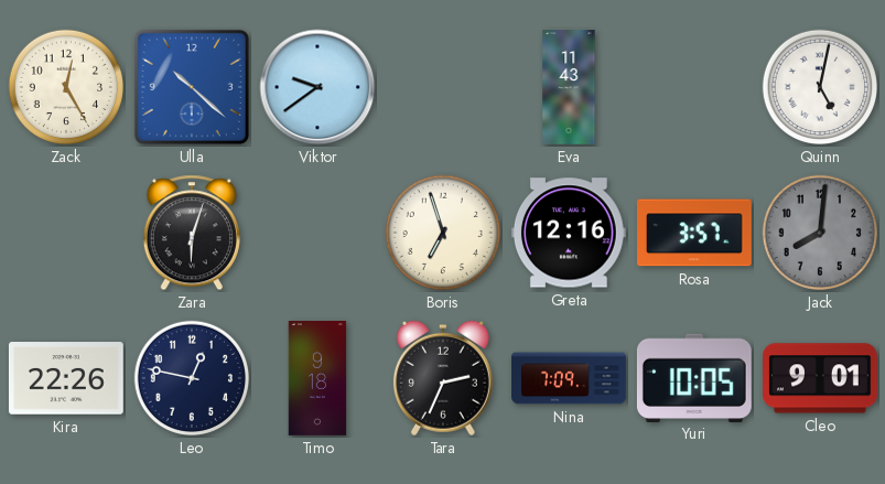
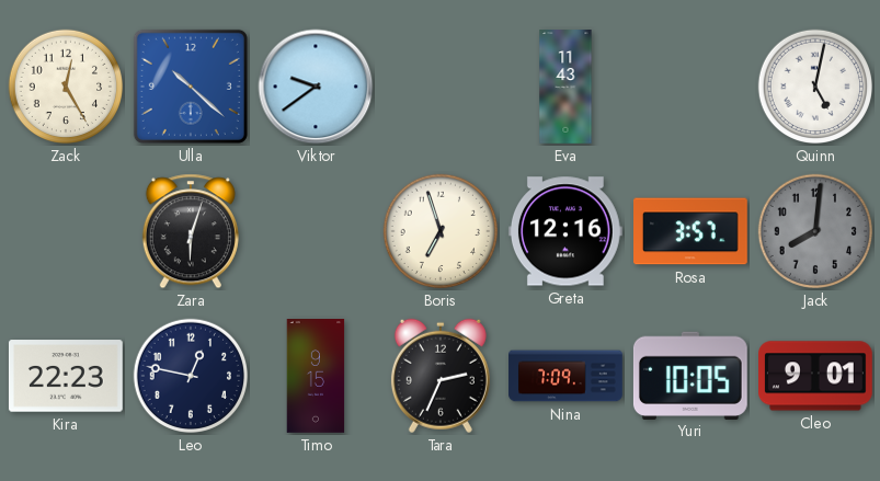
Kira: 22:26 -> 22:23 (66, 376)
Timo: 9:18 -> 9:15 (316, 377)
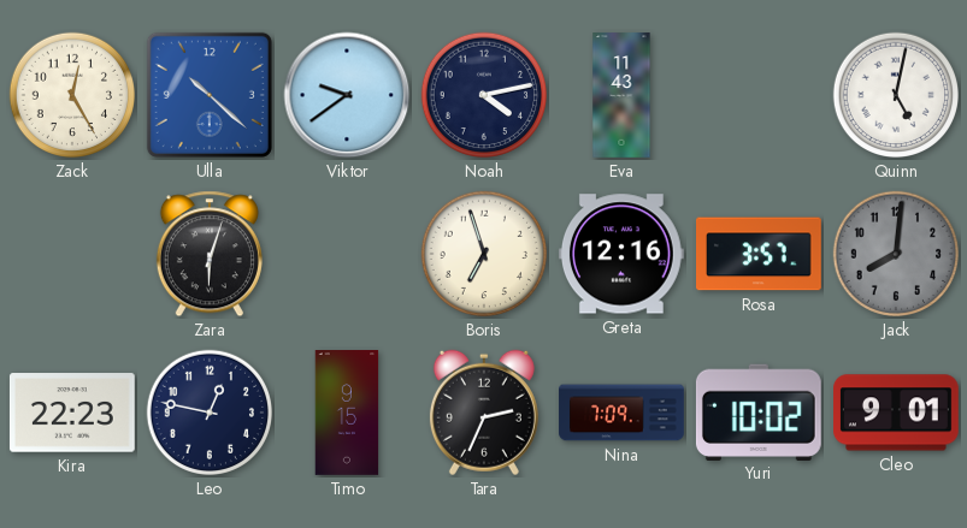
Noah: none -> 4:13 (484, 95)
Yuri: 10:05 -> 10:02 (759, 411)
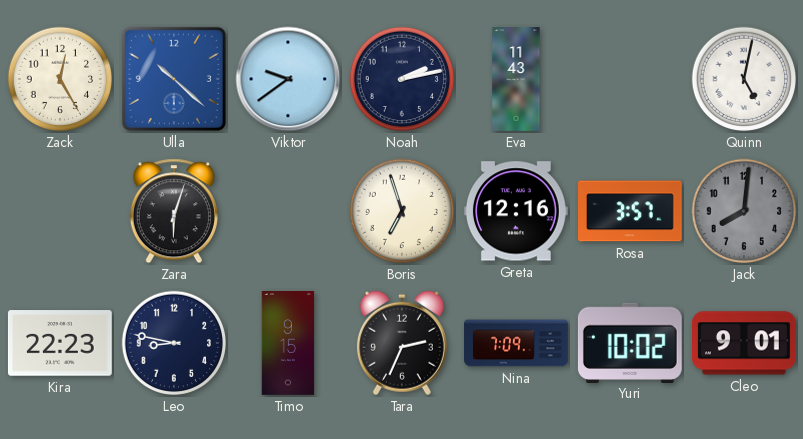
Noah: 4:13 -> 2:13 (402, 79)
Leo: 12:47 -> 8:47 (174, 343)
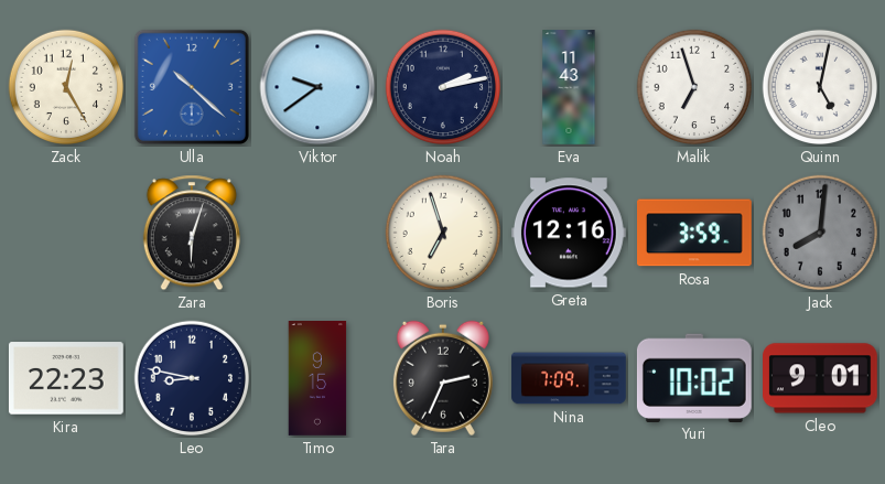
Malik: none -> 6:57 (694, 87)
Rosa: 3:57 -> 3:59 (695, 233)
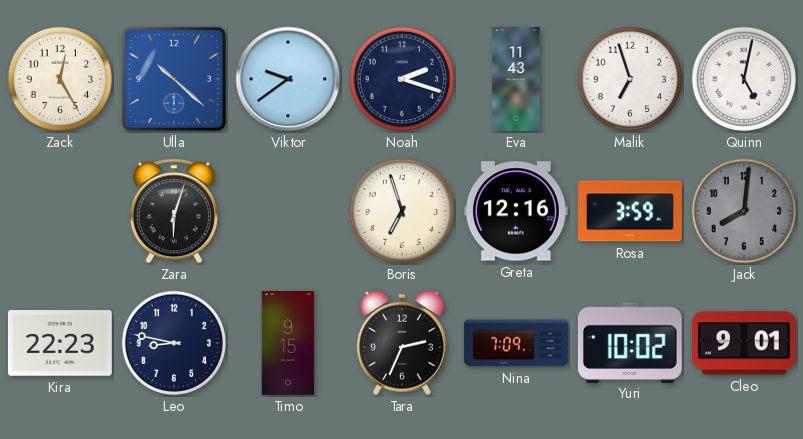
Noah: 2:13 -> 2:18 (402, 79)
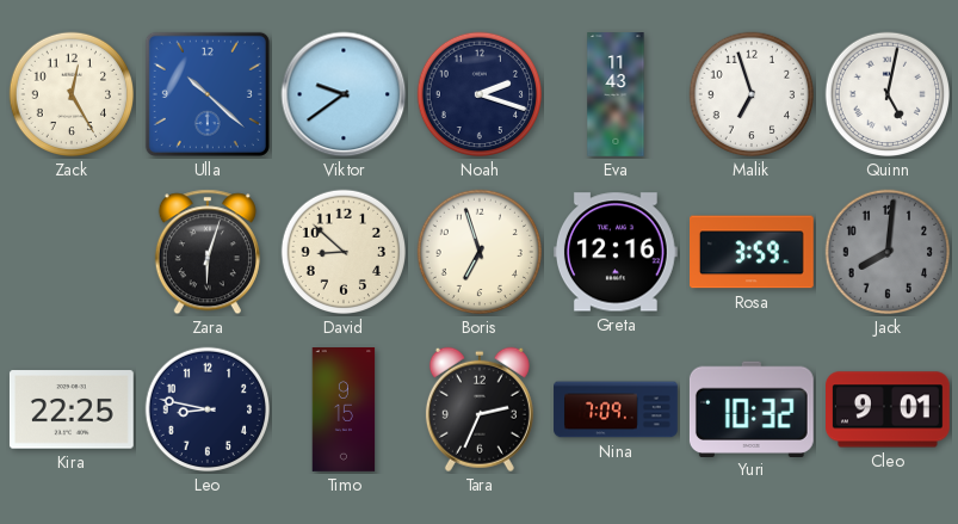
David: none -> 8:52 (344, 252)
Kira: 22:23 -> 22:25 (72, 409)
Yuri: 10:02 -> 10:32 (752, 408)
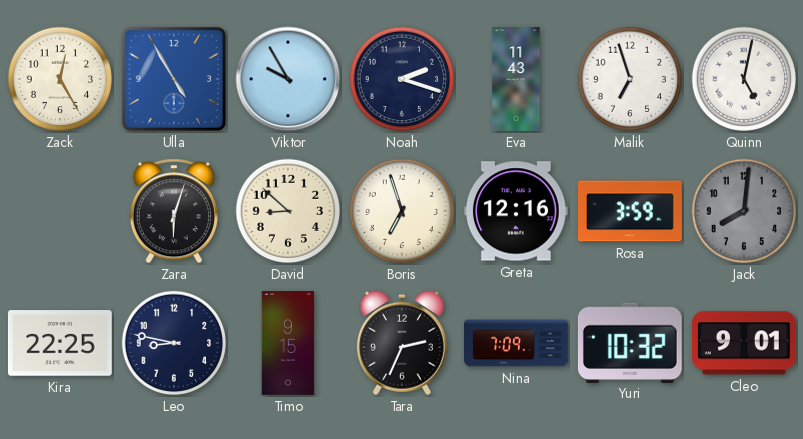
Ulla: 10:22 -> 4:55 (174, 79)
Viktor: 9:39 -> 9:55 (288, 79)
